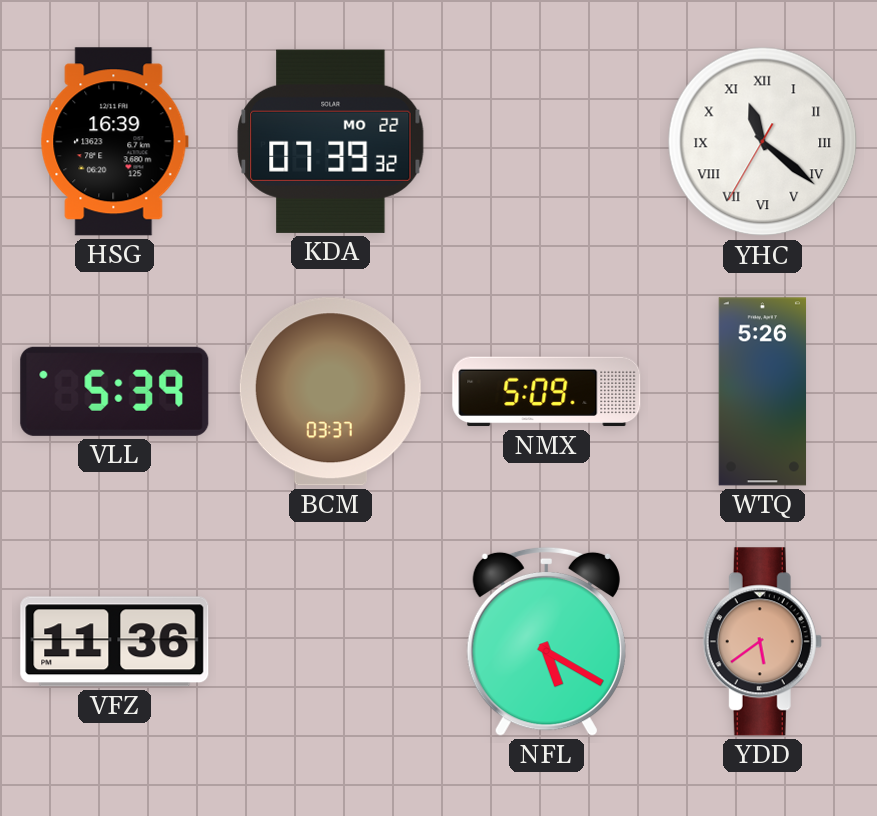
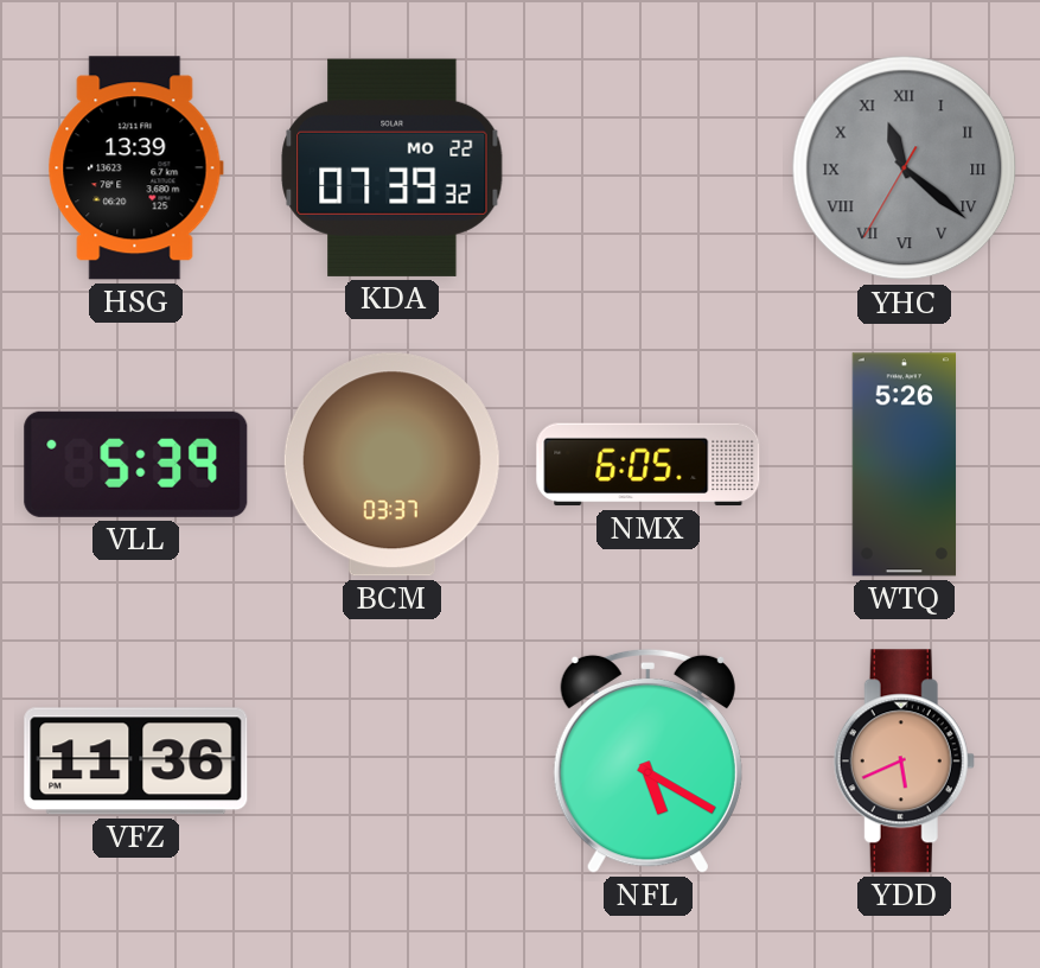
HSG: 16:39 -> 13:39 (135, 168)
YHC dial: white -> grey (905, 168)
NMX: 5:09 -> 6:05 (649, 465)
YDD: 5:39 -> 5:41 (904, 762)
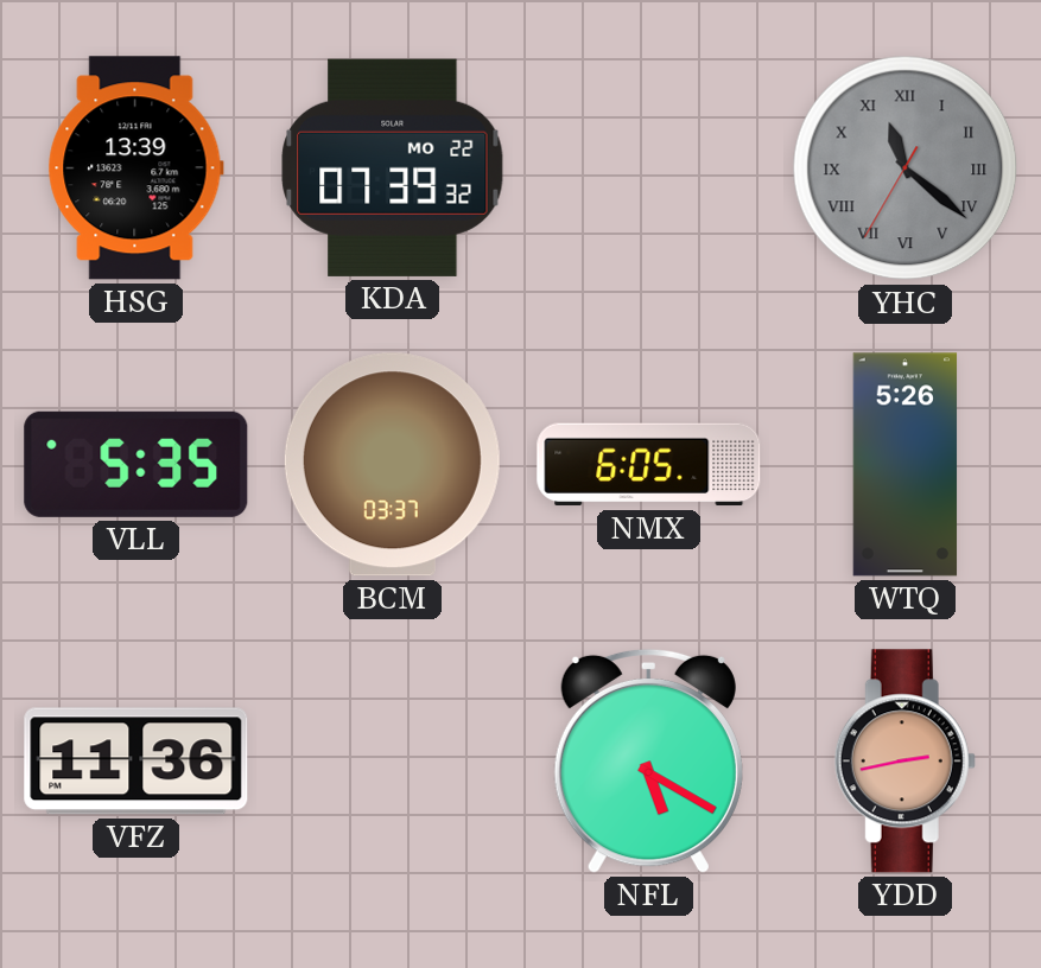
VLL: 5:39 -> 5:35 (137, 464)
YDD: 5:41 -> 2:43 (904, 762)
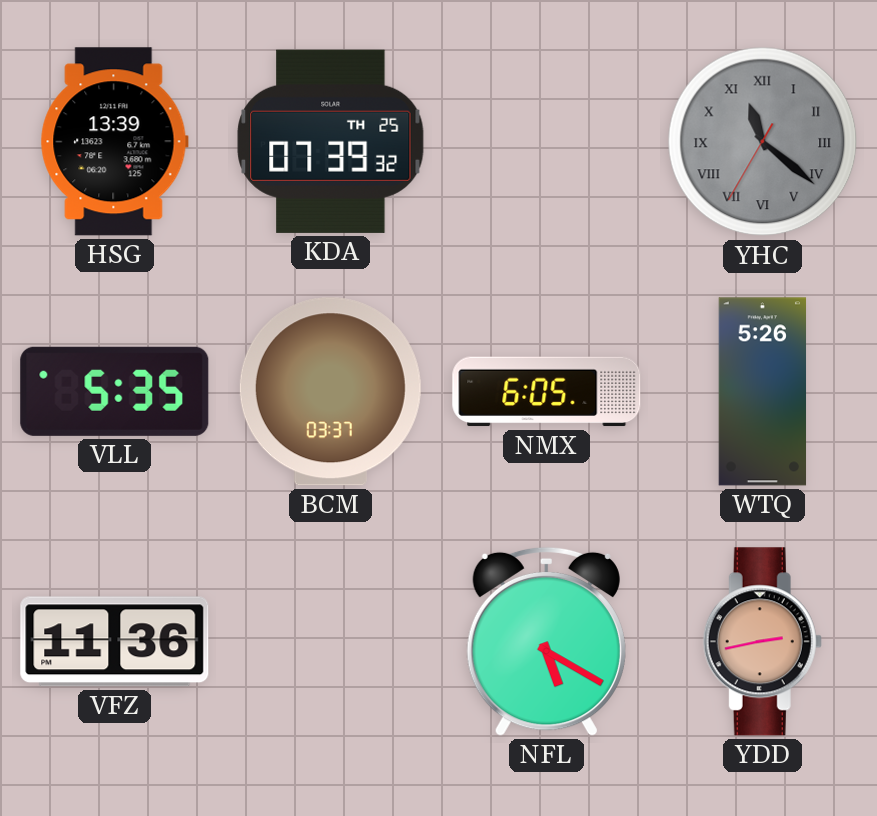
KDA date: MO 22 -> TH 25 (331, 141)
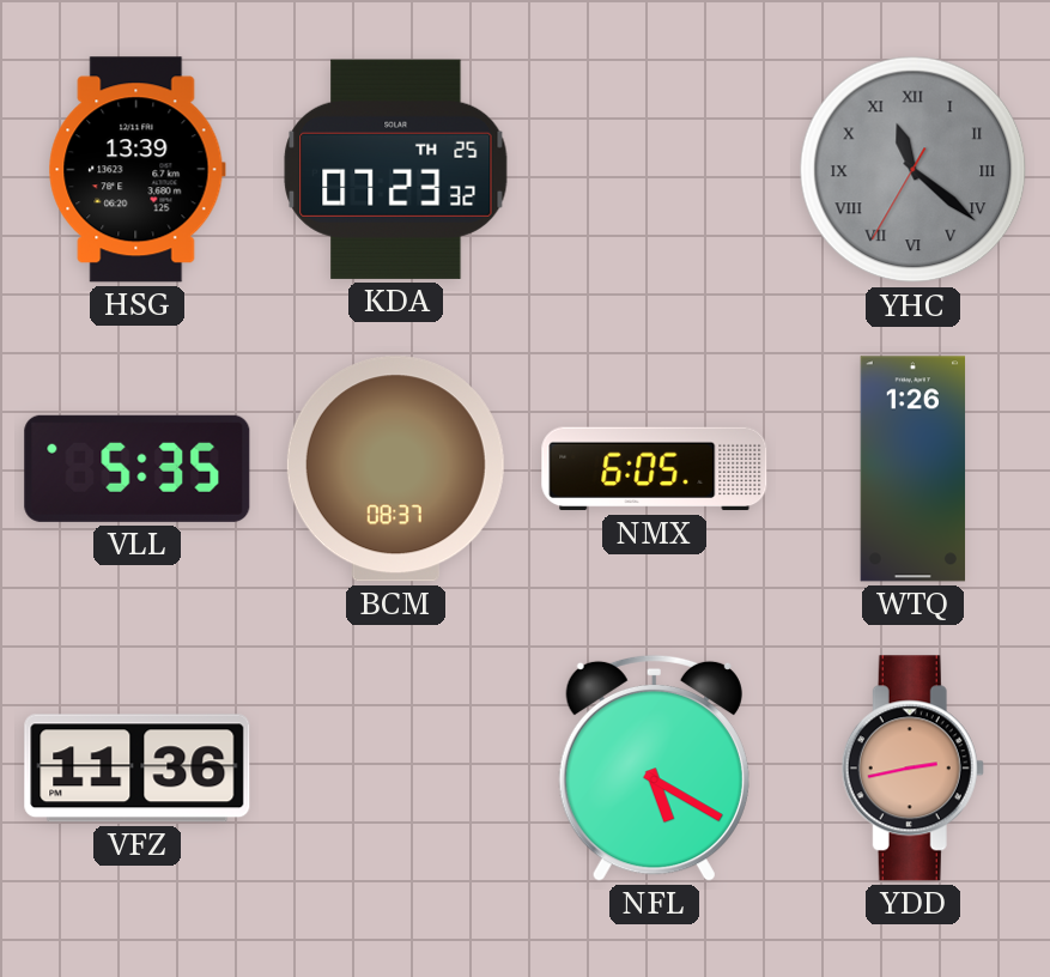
KDA: 07:39 -> 07:23 (396, 169)
BCM: 03:37 -> 08:37 (395, 469)
WTQ: 5:26 -> 1:26 (914, 469)
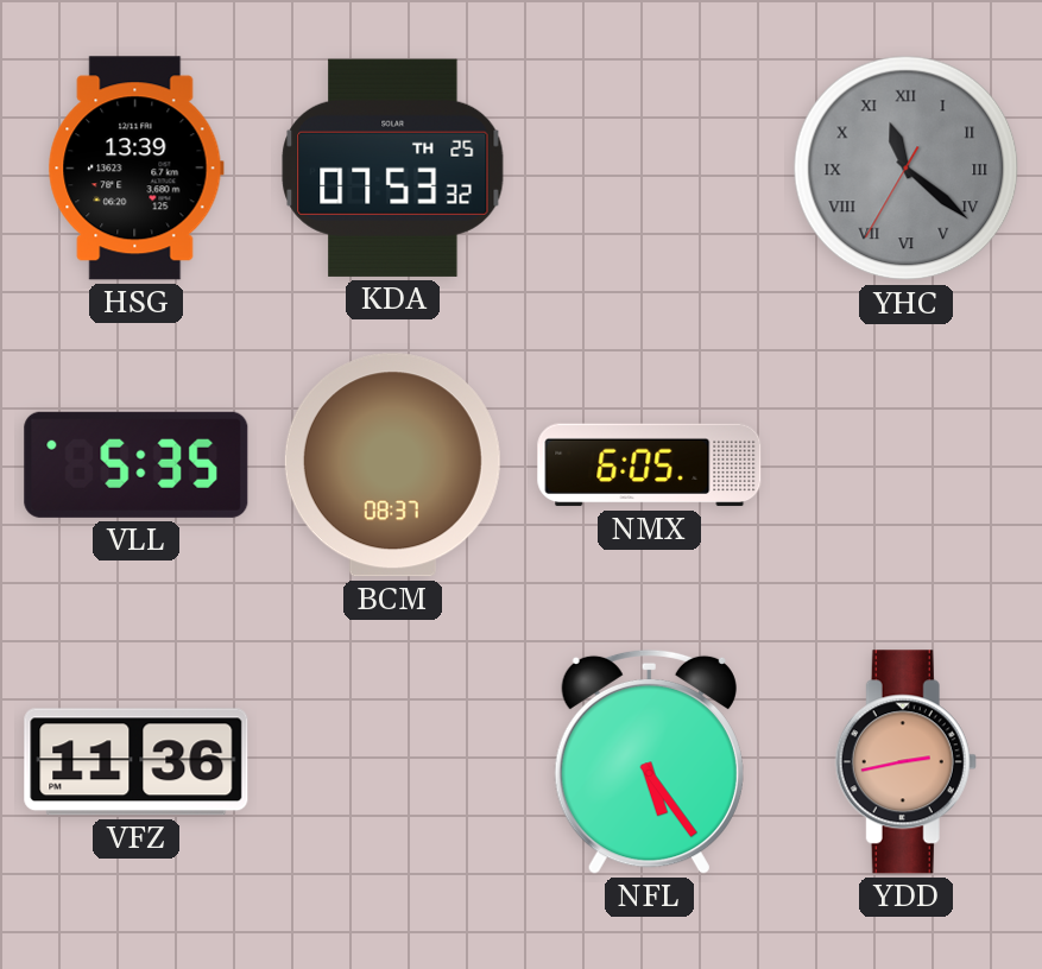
KDA: 07:23 -> 07:53 (393, 167)
WTQ: 1:26 -> none (914, 469)
NFL: 5:20 -> 5:24 (649, 761)
